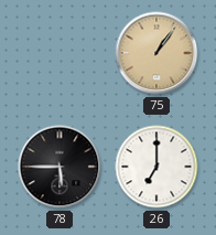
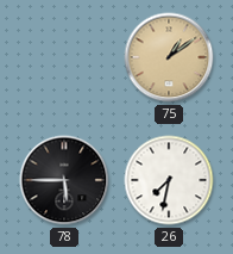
75: 1:06 -> 1:09 (169, 57)
26: 7:00 -> 7:32 (169, 180)
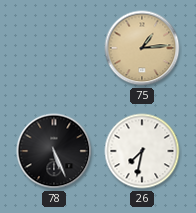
75: 1:09 -> 1:14 (142, 48)
78: 5:45 -> 5:26 (54, 151)
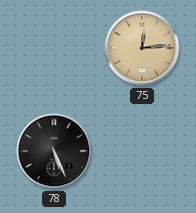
75: 1:14 -> 12:14 (142, 48)
26: 7:32 -> none (142, 151)
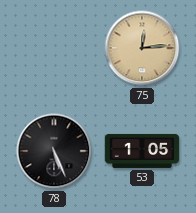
53: none -> 1:05 (142, 151)
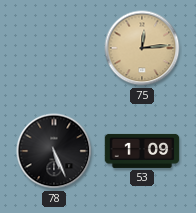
53: 1:05 -> 1:09 (142, 151)
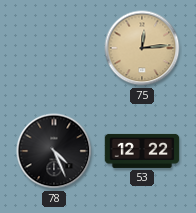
78: 5:26 -> 4:26 (54, 151)
53: 1:09 -> 12:22 (142, 151)
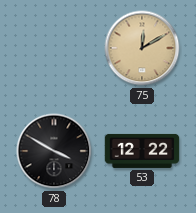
75: 12:14 -> 12:10 (142, 48)
78: 4:26 -> 3:50 (54, 151)
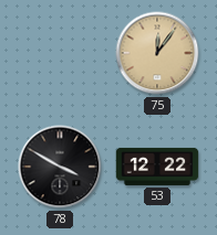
75: 12:10 -> 12:06 (157, 53)
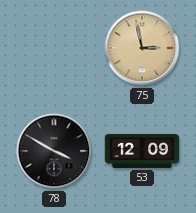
75: 12:06 -> 2:58 (142, 48)
53: 12:22 -> 12:09 (142, 151)
